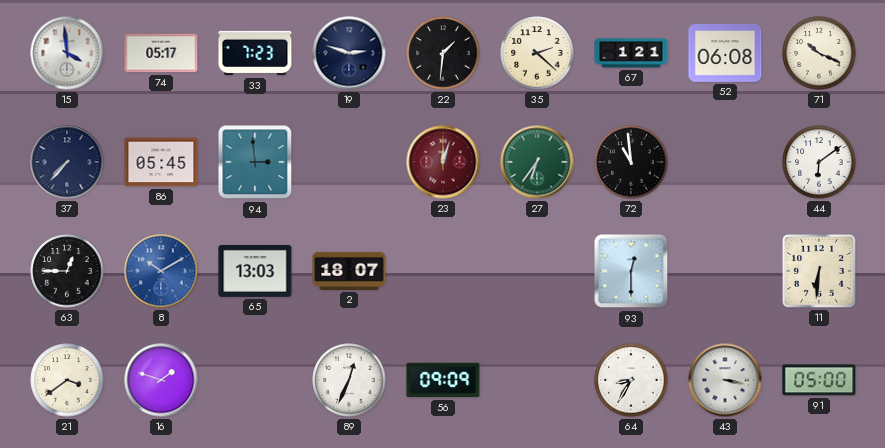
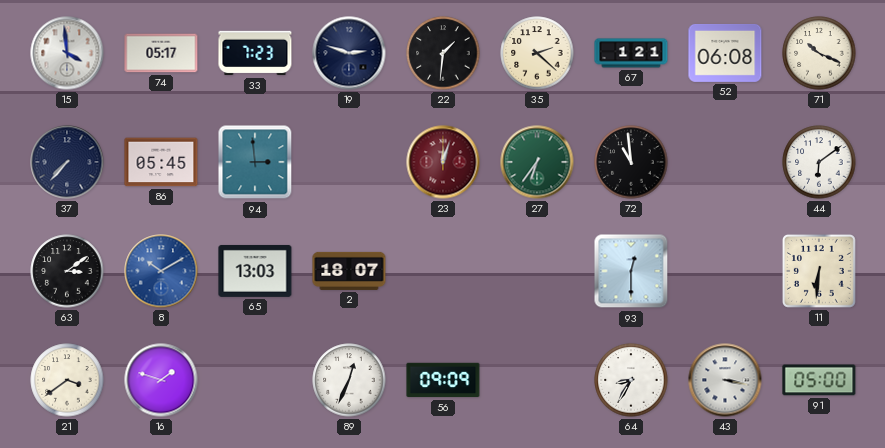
63: 12:45 -> 3:09 (67, 271)
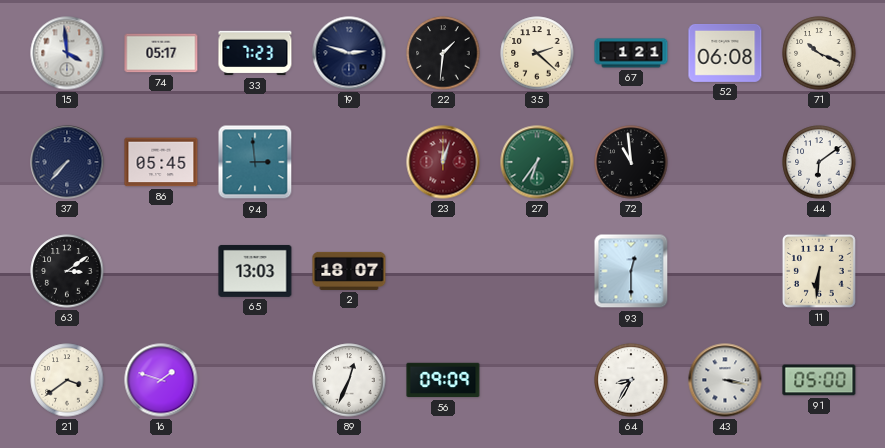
8: 10:10 -> none (161, 271)
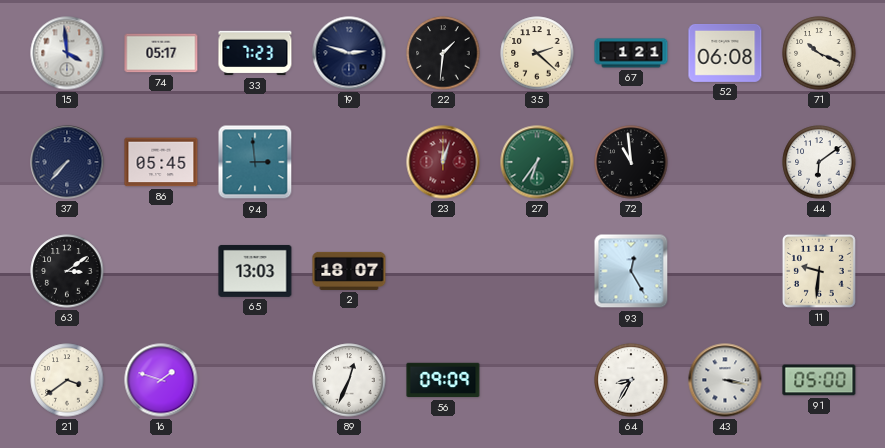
93: 12:30 -> 12:25 (631, 271)
11: 6:31 -> 9:31 (819, 271)
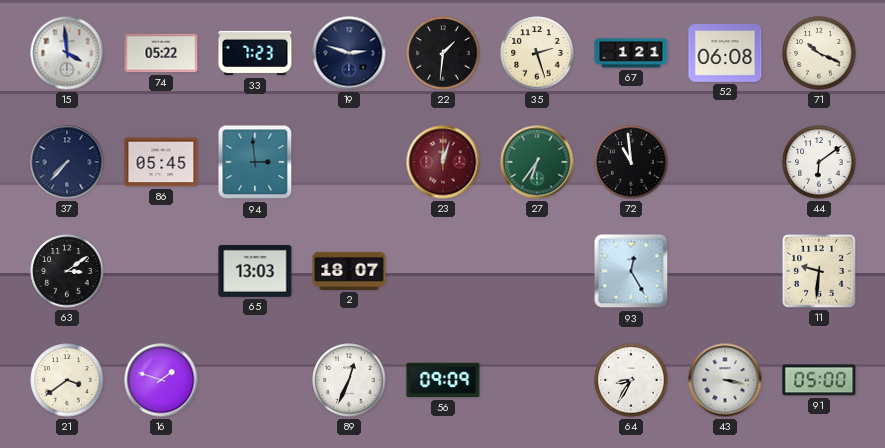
74: 05:17 -> 05:22 (161, 53)
35: 2:22 -> 2:27 (537, 53)
